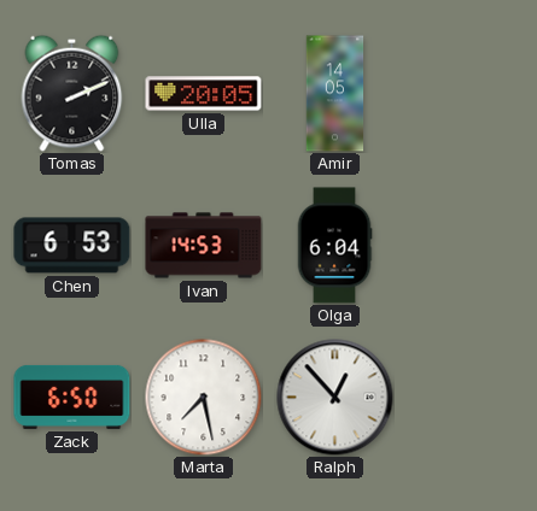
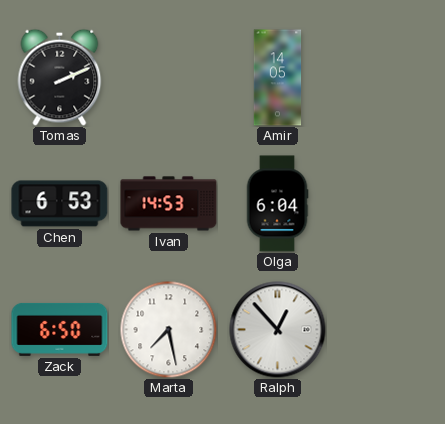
Ulla: 20:05 -> none (204, 94)
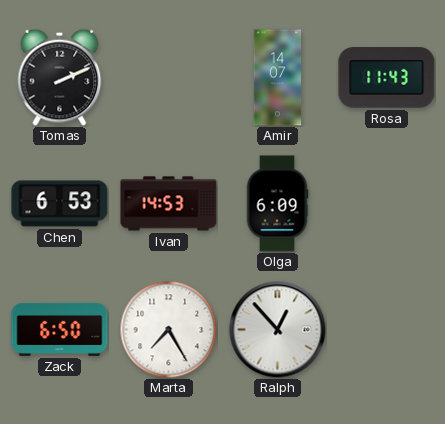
Amir: 14:05 -> 14:07 (278, 78)
Rosa: none -> 11:43 (387, 78)
Olga: 6:04 -> 6:09 (277, 204)
Marta: 7:28 -> 7:25 (168, 329)
